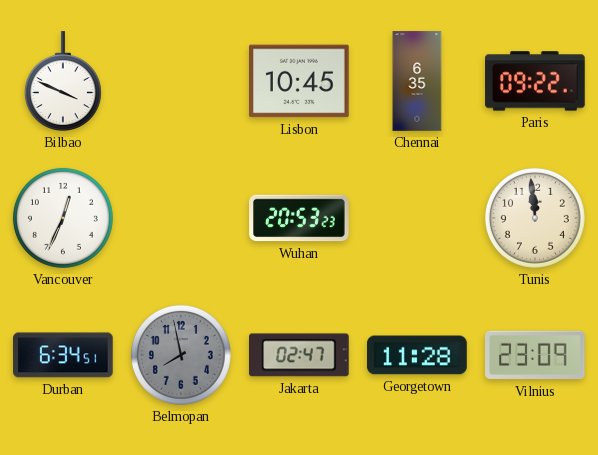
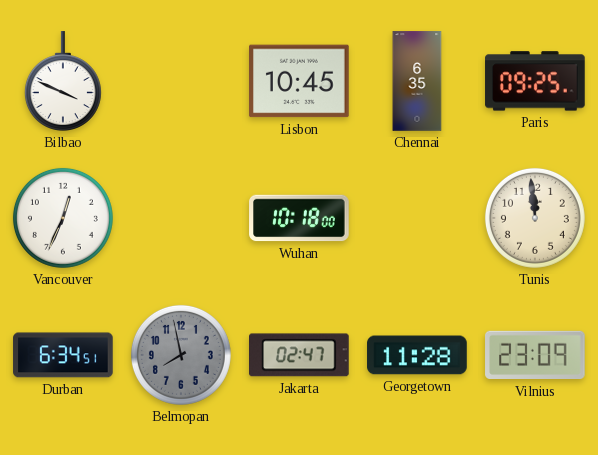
Paris: 09:22 -> 09:25 (535, 81)
Wuhan: 20:53 -> 10:18 (299, 218)
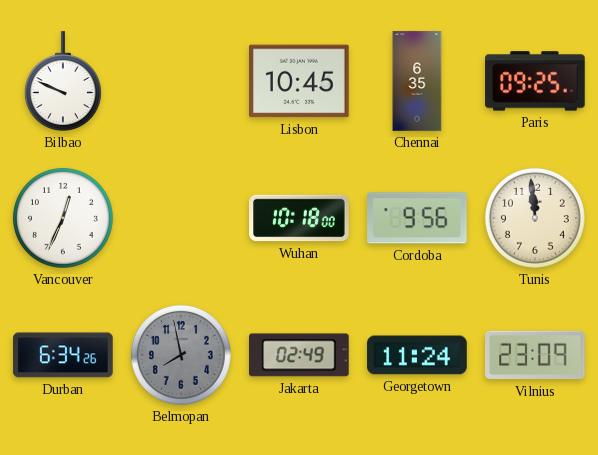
Bilbao: 3:49 -> 9:49 (63, 81)
Cordoba: none -> 9:56 (418, 218)
Durban: 6:34:51 -> 6:34:26 (63, 355)
Jakarta: 02:47 -> 02:49 (300, 355)
Georgetown: 11:28 -> 11:24 (417, 355)
